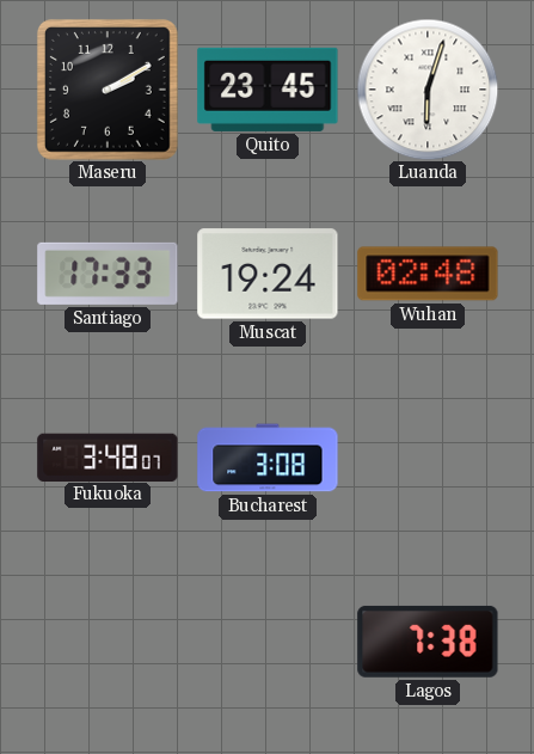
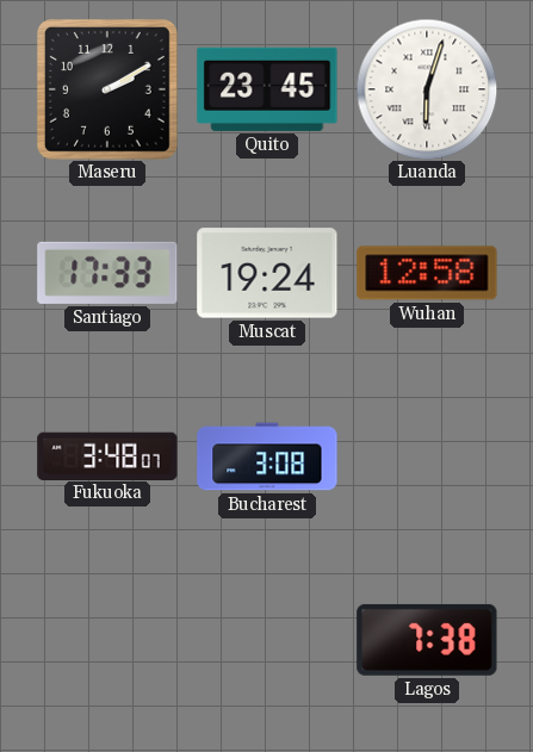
Wuhan: 02:48 -> 12:58 (427, 273)
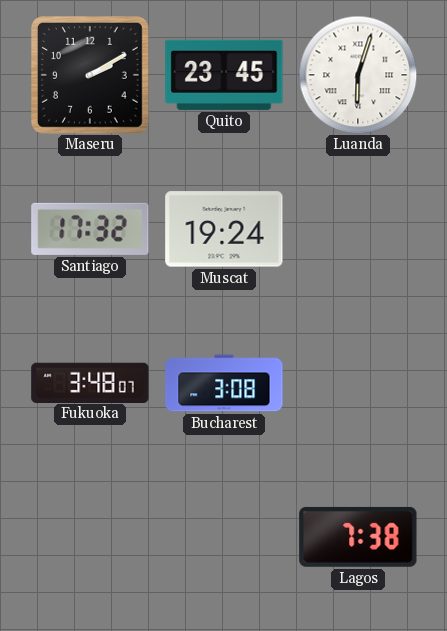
Santiago: 17:33 -> 17:32 (90, 229)
Wuhan: 12:58 -> none (427, 273)
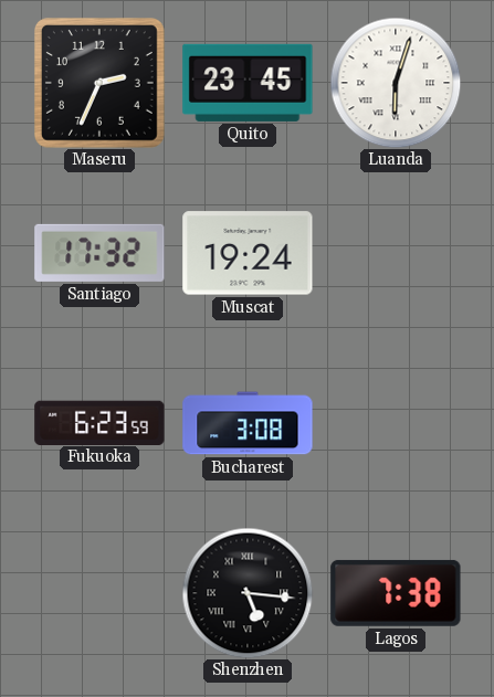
Maseru: 2:10 -> 2:34 (99, 83)
Fukuoka: 3:48 -> 6:23 (99, 422)
Shenzhen: none -> 5:16 (248, 593)
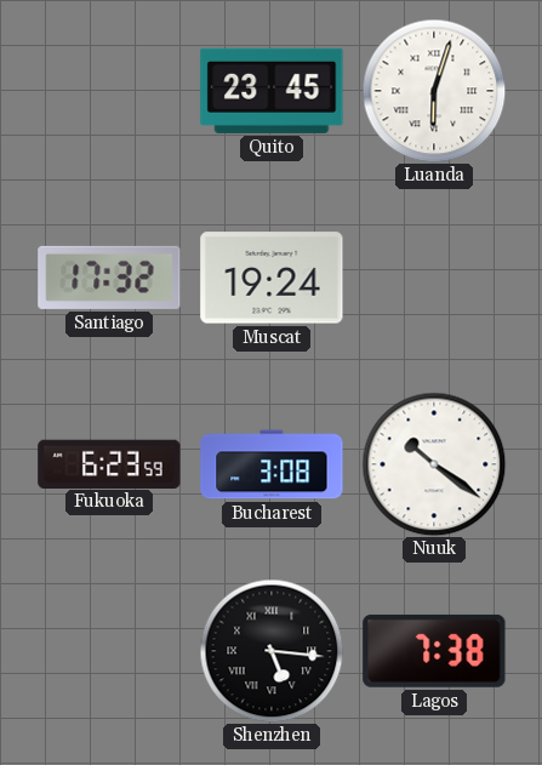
Maseru: 2:34 -> none (99, 83)
Nuuk: none -> 10:21 (434, 464)
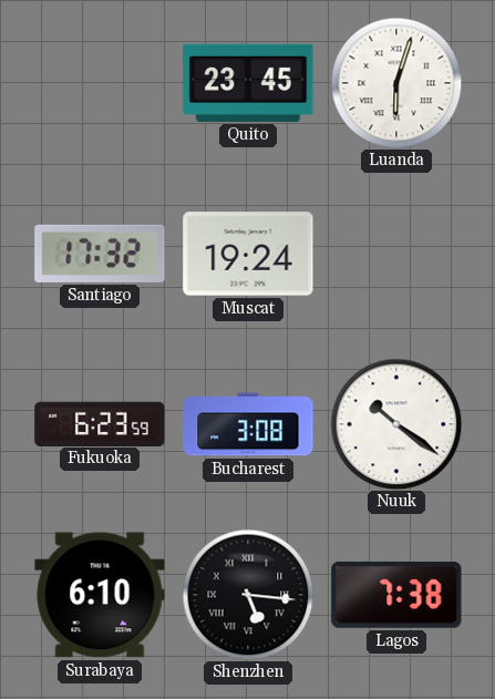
Surabaya: none -> 6:10 (100, 595)
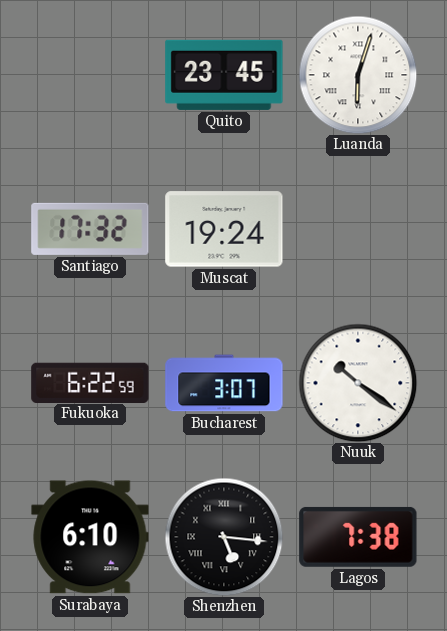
Fukuoka: 6:23 -> 6:22 (90, 382)
Bucharest: 3:08 -> 3:07 (224, 383)
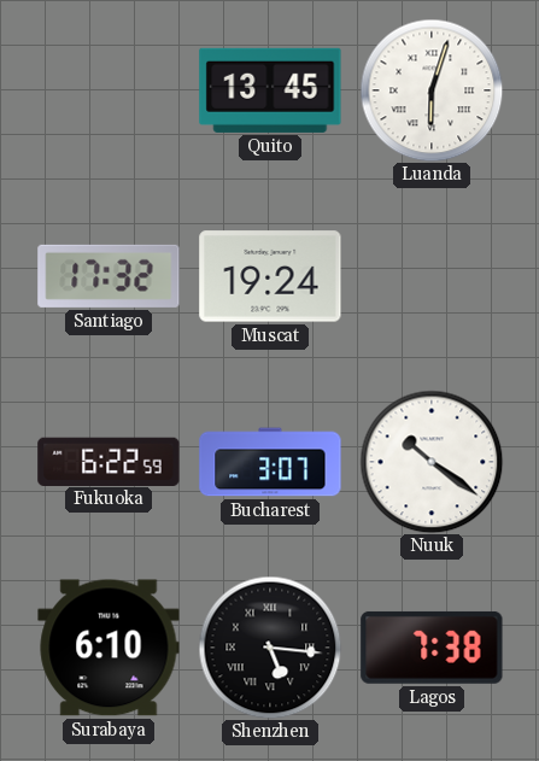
Quito: 23:45 -> 13:45 (270, 90)
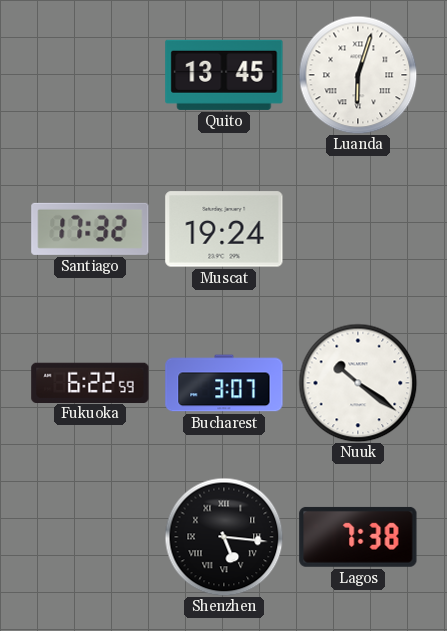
Surabaya: 6:10 -> none (109, 648)
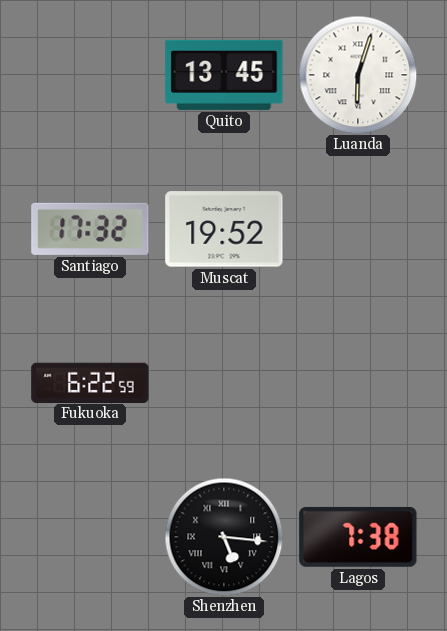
Muscat: 19:24 -> 19:52 (224, 229)
Bucharest: 3:07 -> none (224, 383)
Nuuk: 10:21 -> none (358, 383)
